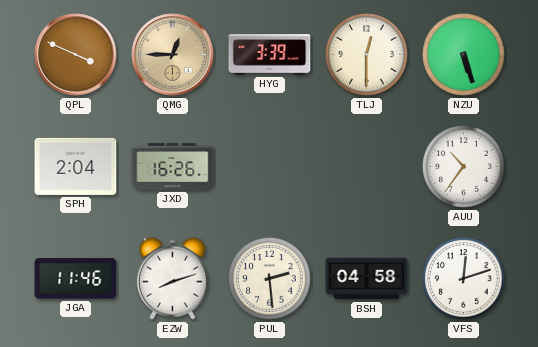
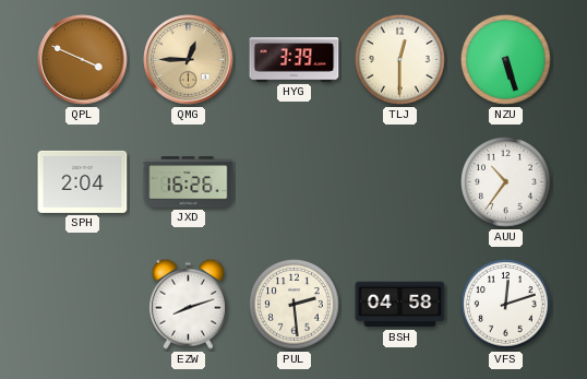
JGA: 11:46 -> none (76, 279)
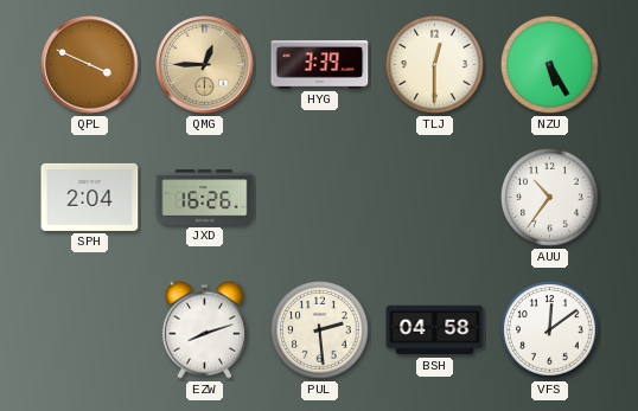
NZU: 5:27 -> 5:25 (550, 65)
VFS: 12:12 -> 12:09 (550, 330)
